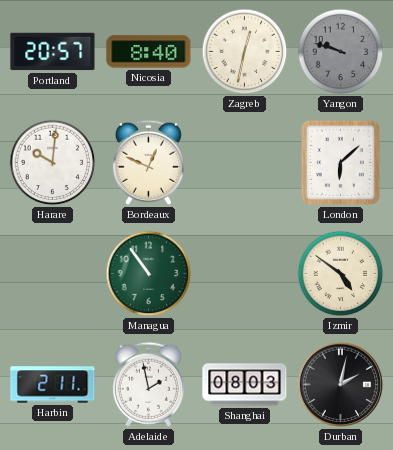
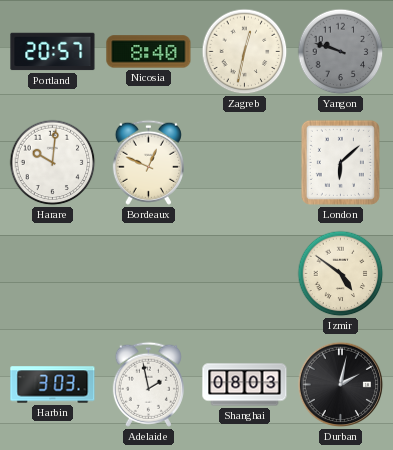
Managua: 10:54 -> none (149, 274)
Harbin: 2:11 -> 3:03 (53, 385)
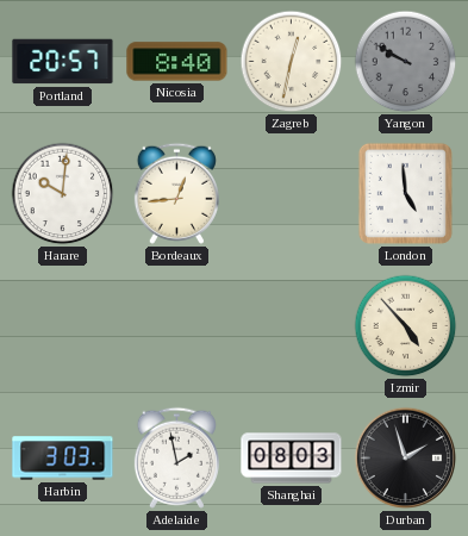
Yangon: 9:48 -> 9:50 (406, 62)
Bordeaux: 12:49 -> 12:44 (176, 193)
London: 6:08 -> 4:59 (405, 193)
Izmir: 4:51 -> 4:53 (406, 326)
Durban: 2:02 -> 1:57 (406, 459)
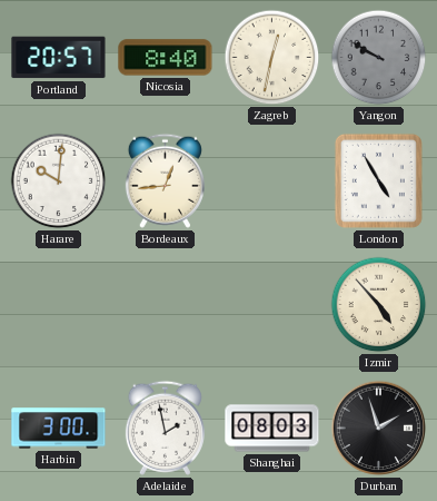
London: 4:59 -> 4:55 (378, 180)
Harbin: 3:03 -> 3:00 (59, 429)
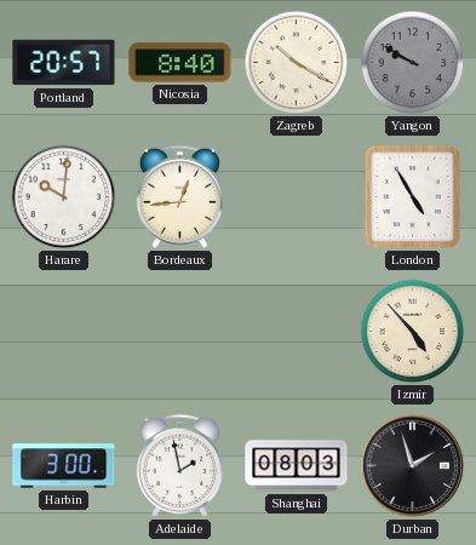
Zagreb: 12:32 -> 10:20 (297, 63)
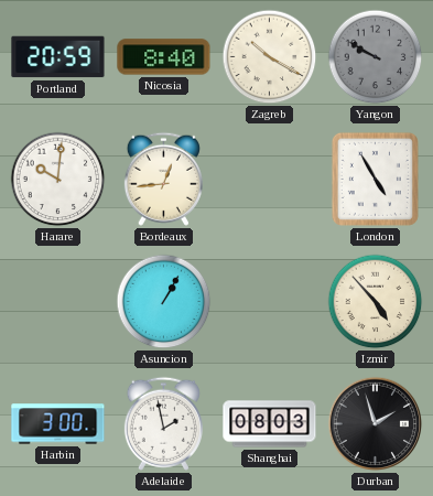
Portland: 20:57 -> 20:59 (58, 57)
Asuncion: none -> 1:05 (164, 302)
